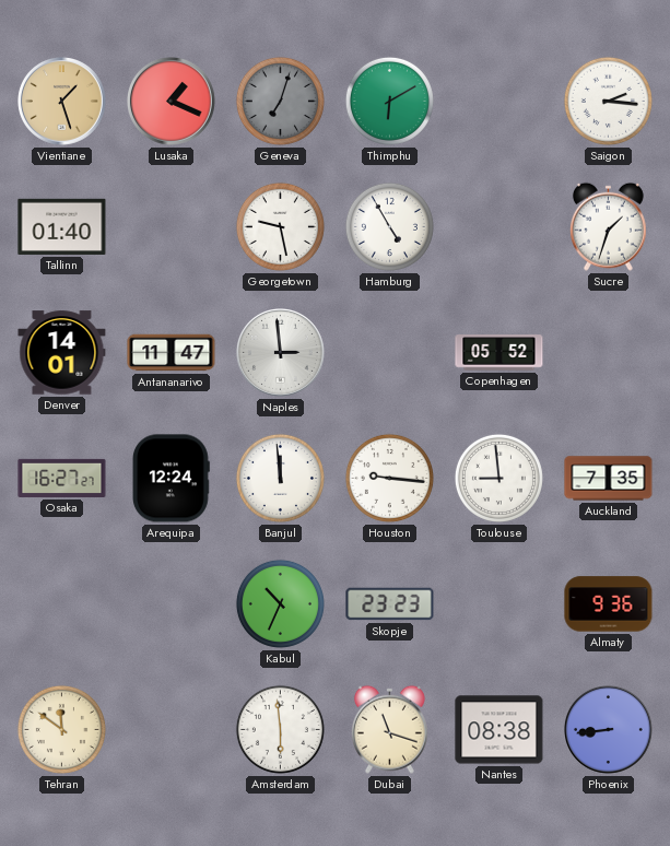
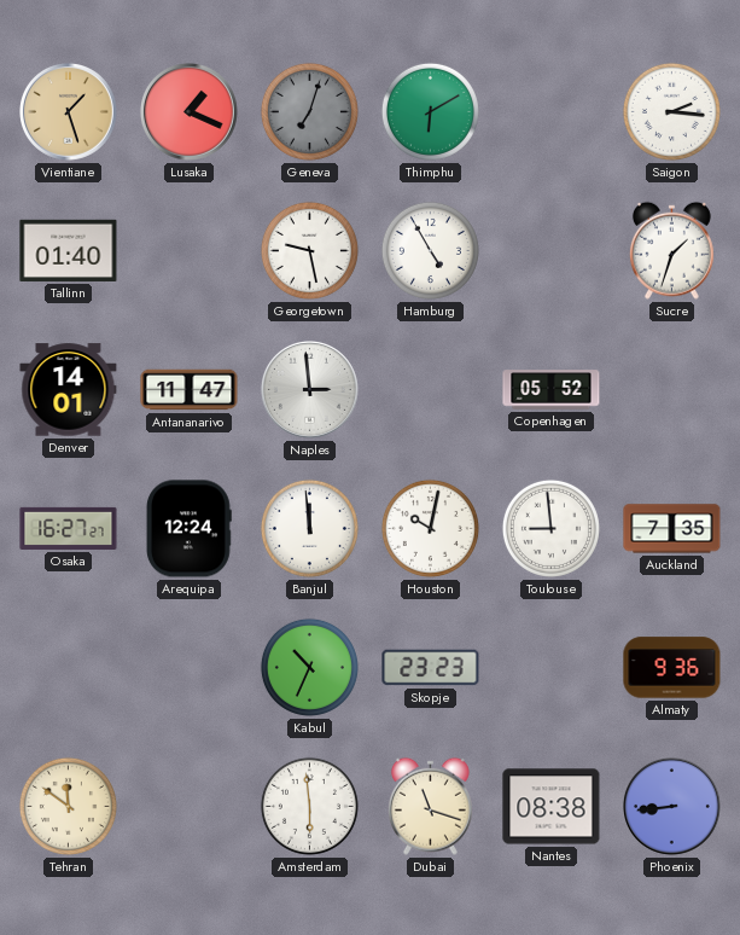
Houston: 9:16 -> 10:02 (430, 528)
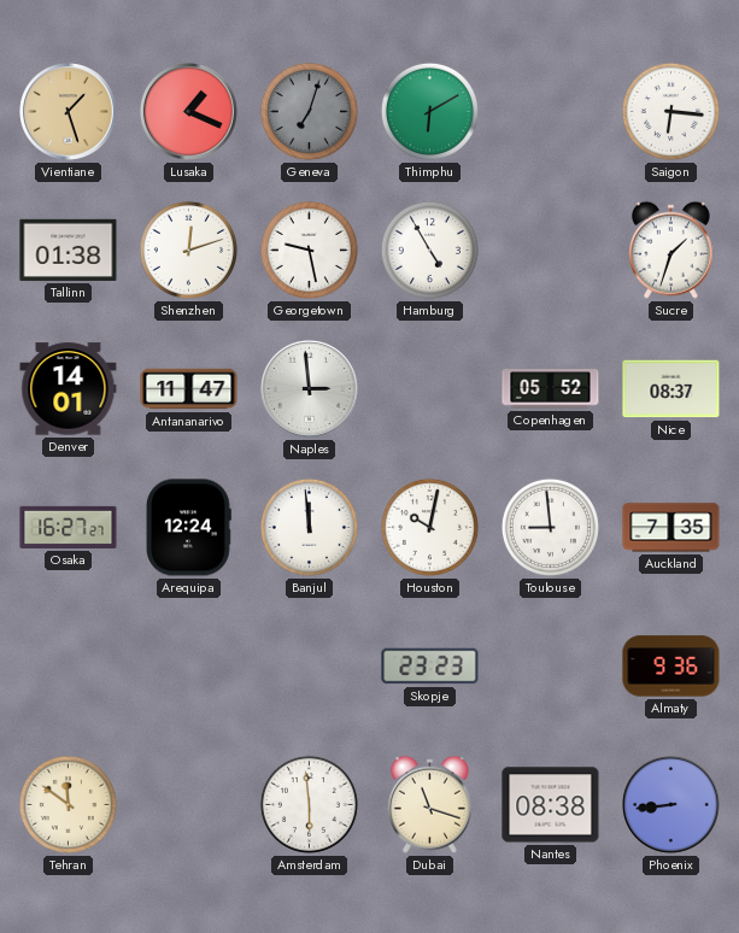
Saigon: 2:16 -> 6:16 (670, 111)
Tallinn: 01:40 -> 01:38 (69, 250)
Shenzhen: none -> 12:12 (188, 250)
Nice: none -> 08:37 (671, 389)
Kabul: 10:34 -> none (309, 667)
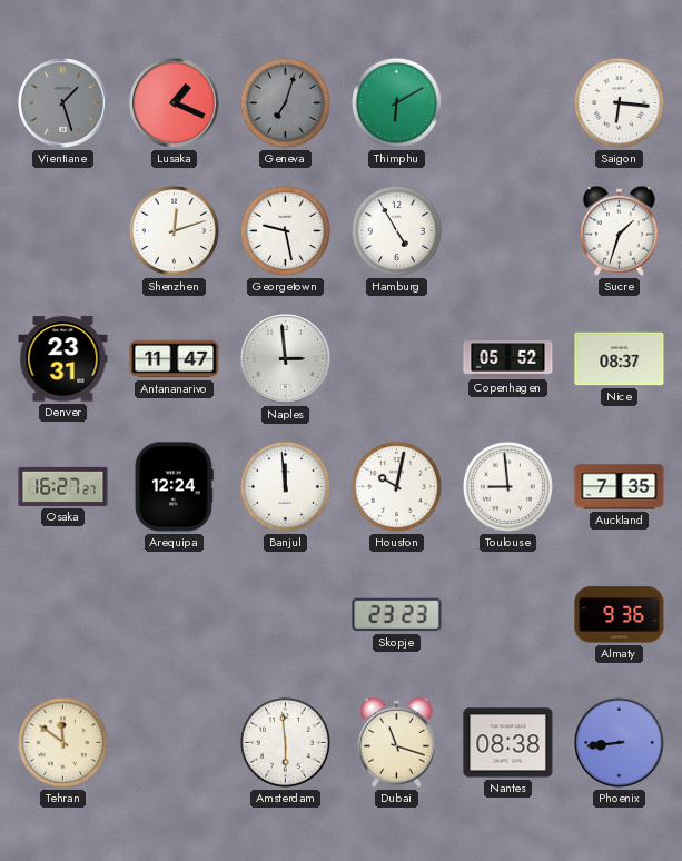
Vientiane dial: champagne -> grey (63, 103)
Tallinn: 01:38 -> none (69, 250)
Denver: 14:01 -> 23:31 (63, 359)
